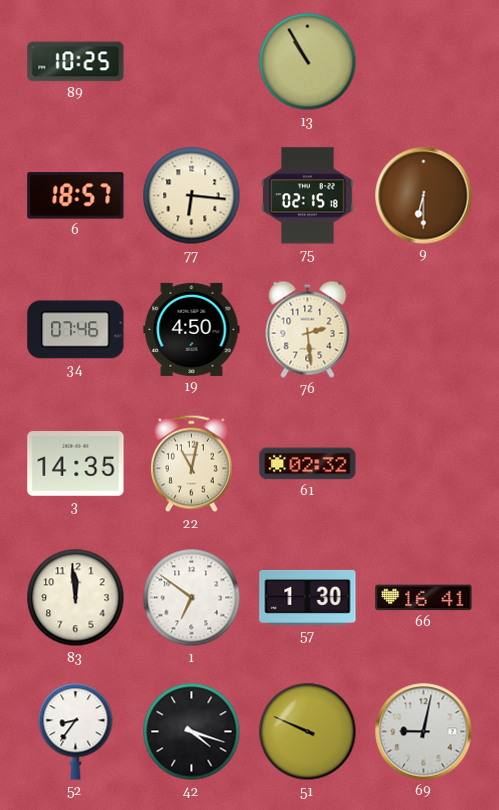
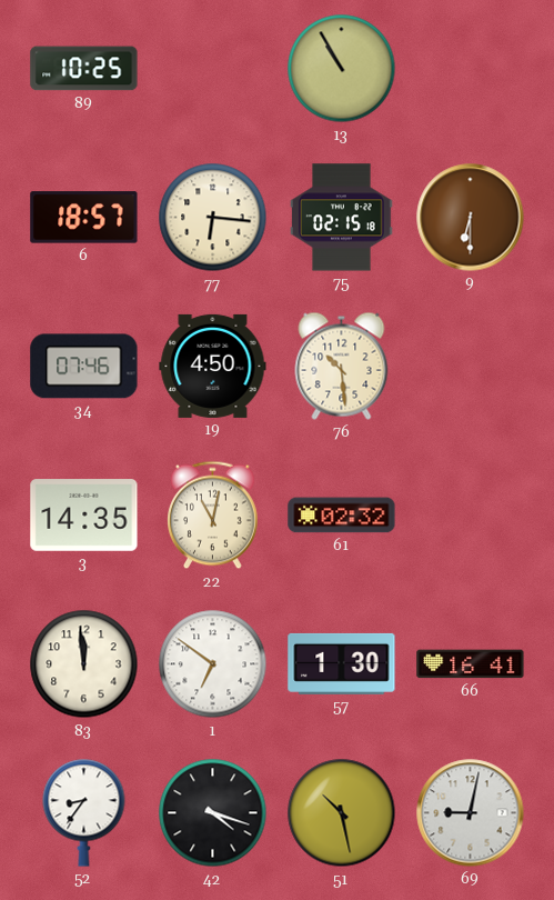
76: 2:29 -> 10:29 (342, 366)
51: 9:49 -> 10:28 (342, 813)
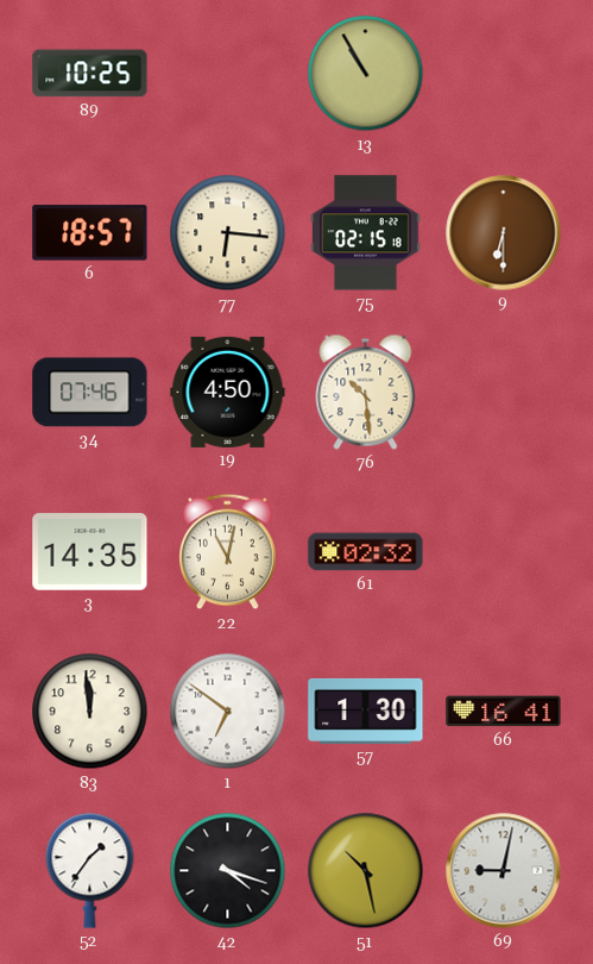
52: 8:36 -> 1:36 (90, 870)
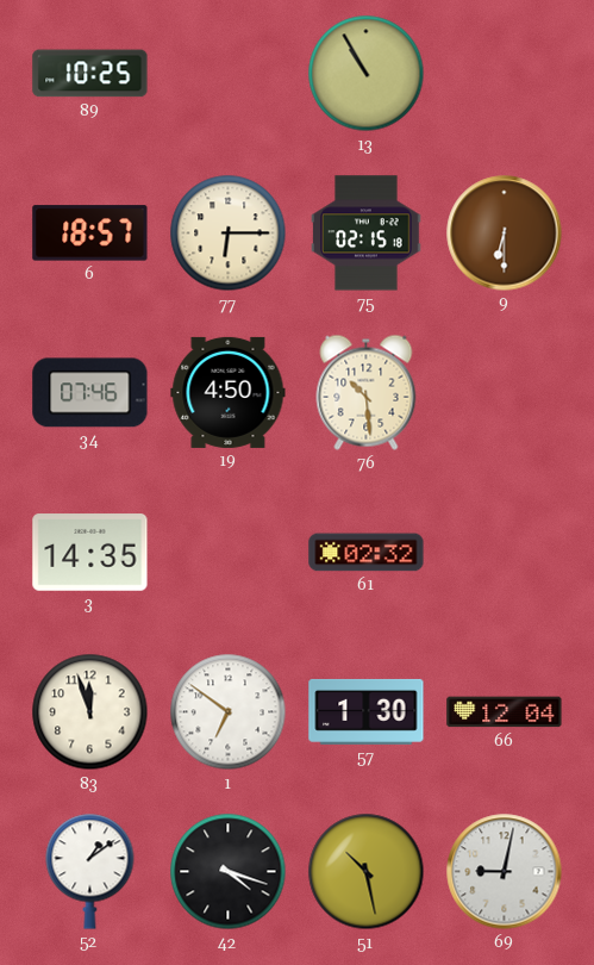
77: 6:16 -> 6:15 (229, 234)
22: 11:02 -> none (228, 552)
83: 11:59 -> 11:57 (90, 712)
66: 16:41 -> 12:04 (505, 712)
52: 1:36 -> 1:09 (90, 871)
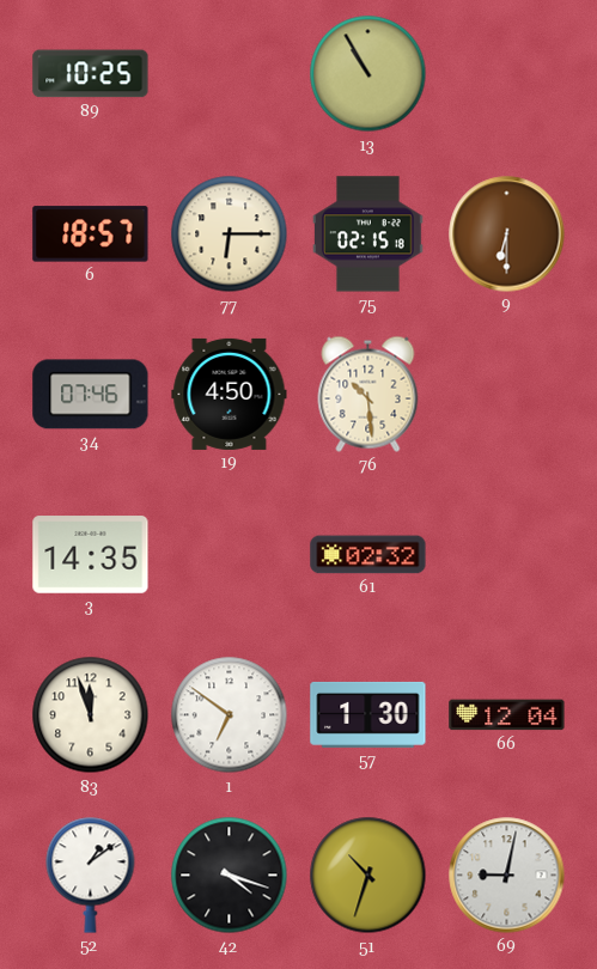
51: 10:28 -> 10:33 (368, 876)
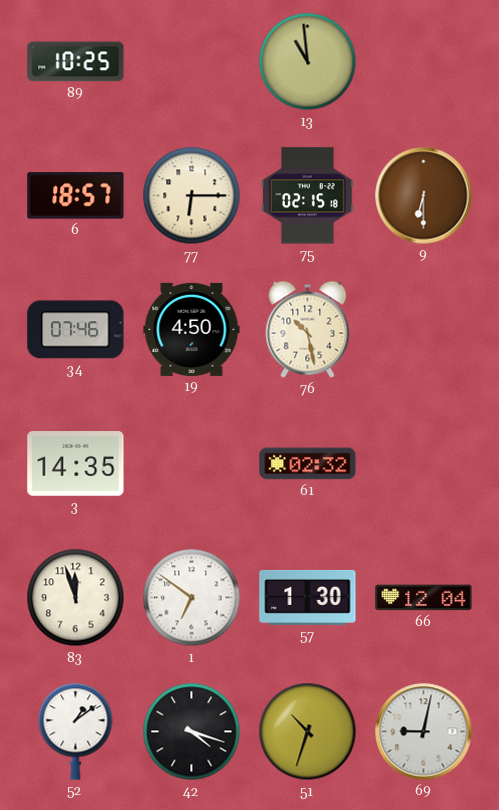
13: 10:55 -> 10:59 (308, 62)
76: 10:29 -> 10:28 (308, 329)
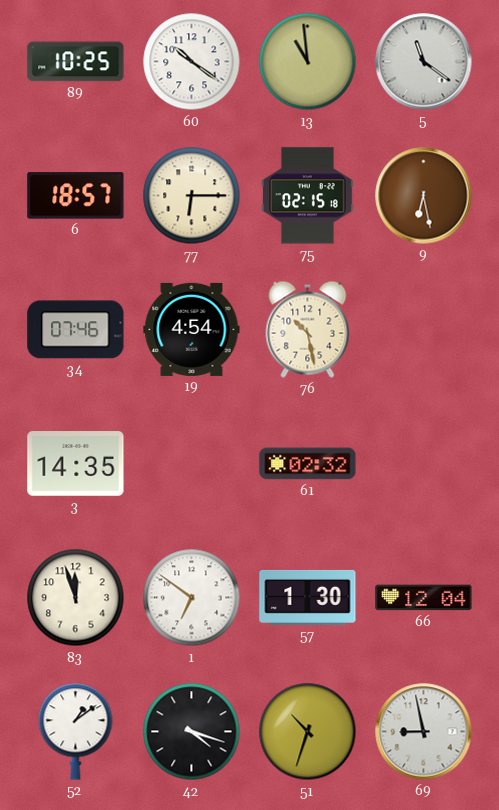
60: none -> 10:21 (192, 62)
5: none -> 11:21 (424, 62)
9: 6:30 -> 6:28 (424, 196)
19: 4:50 -> 4:54 (192, 329)
69: 9:02 -> 8:58 (424, 732)
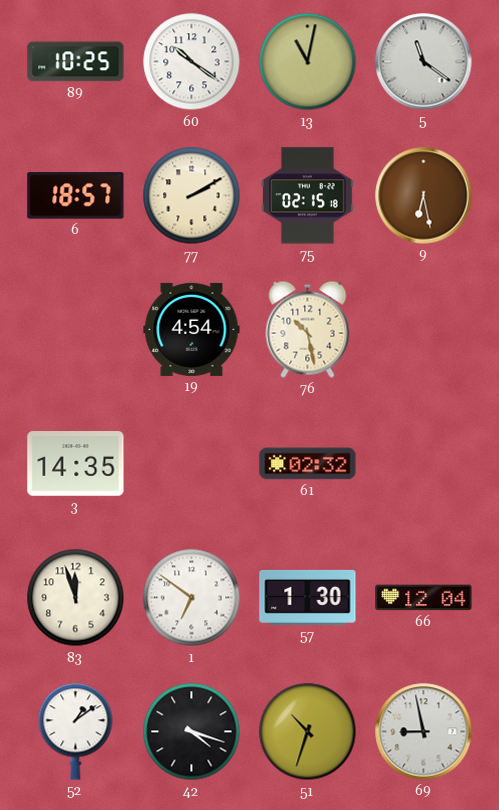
13: 10:59 -> 11:02 (308, 62)
77: 6:15 -> 2:10 (192, 196)
34: 07:46 -> none (76, 330)
